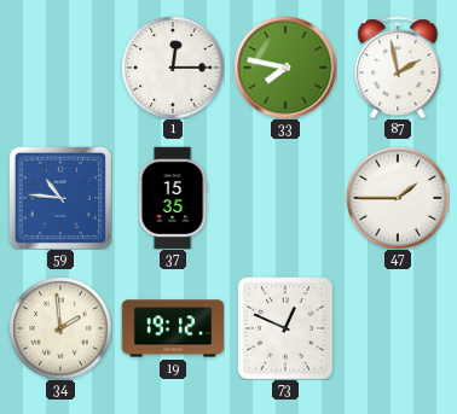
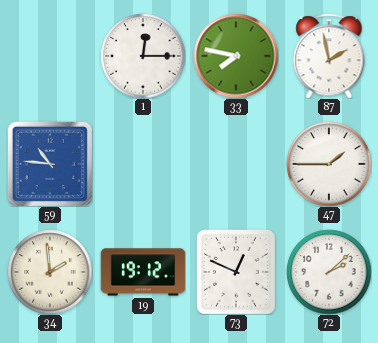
37: 15:35 -> none (173, 198)
72: none -> 2:08 (329, 272)
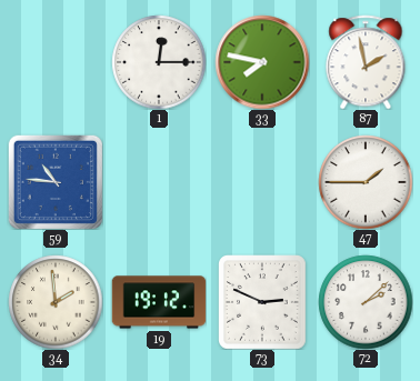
73: 12:49 -> 2:49 (263, 302)
